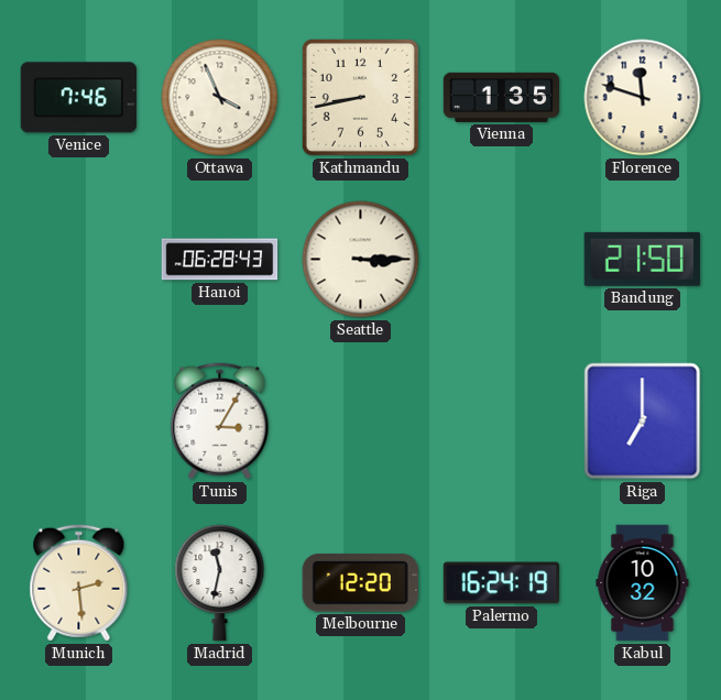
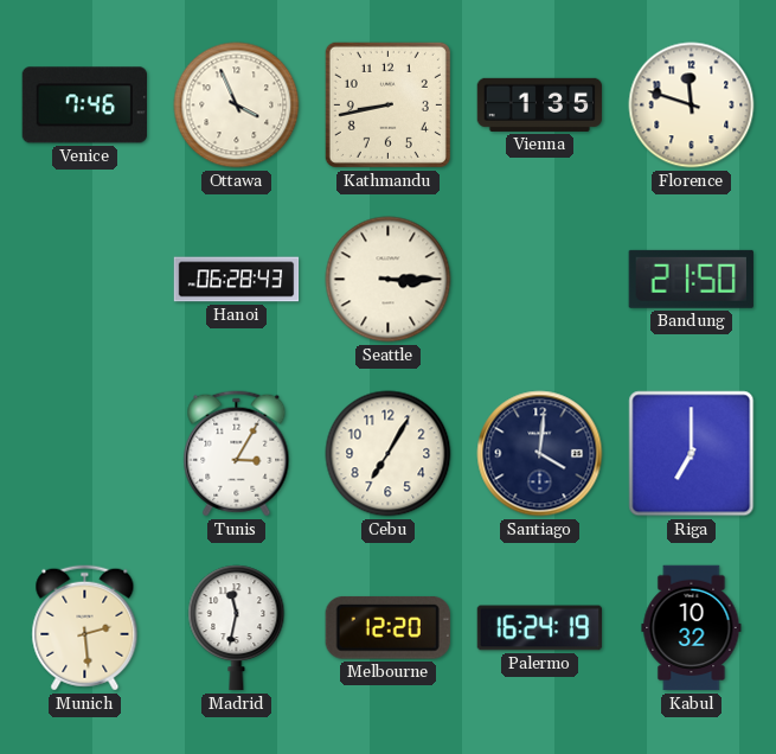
Cebu: none -> 7:05 (389, 454)
Santiago: none -> 4:01 (540, 454)
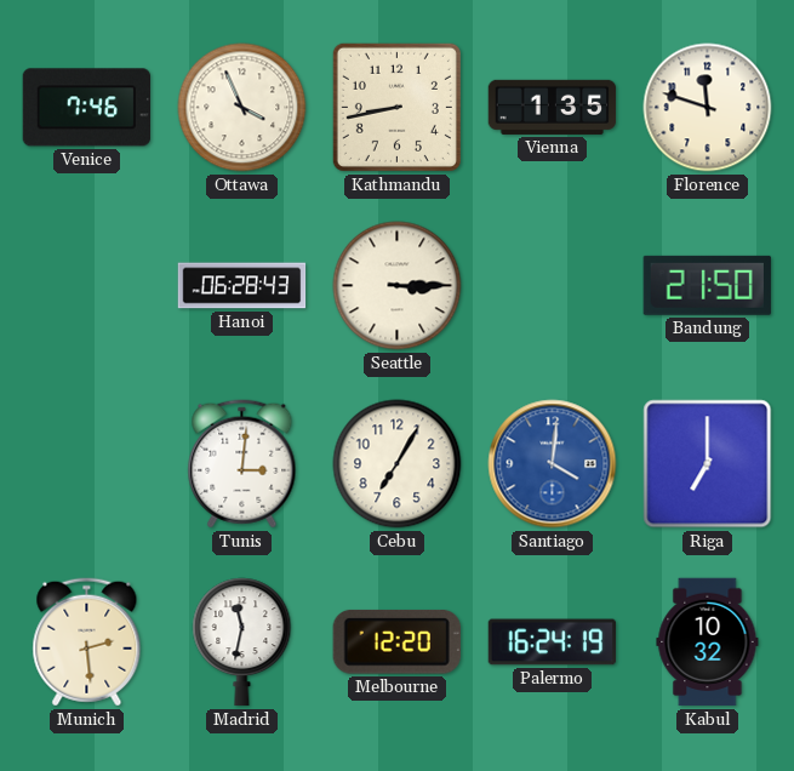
Tunis: 3:05 -> 3:01 (242, 464)
Santiago dial: navy -> blue (553, 464)
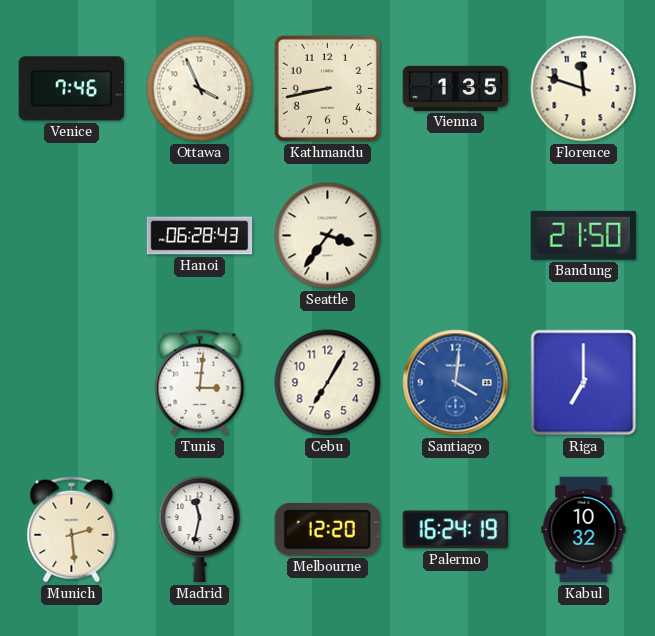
Seattle: 3:15 -> 3:36 (328, 236)
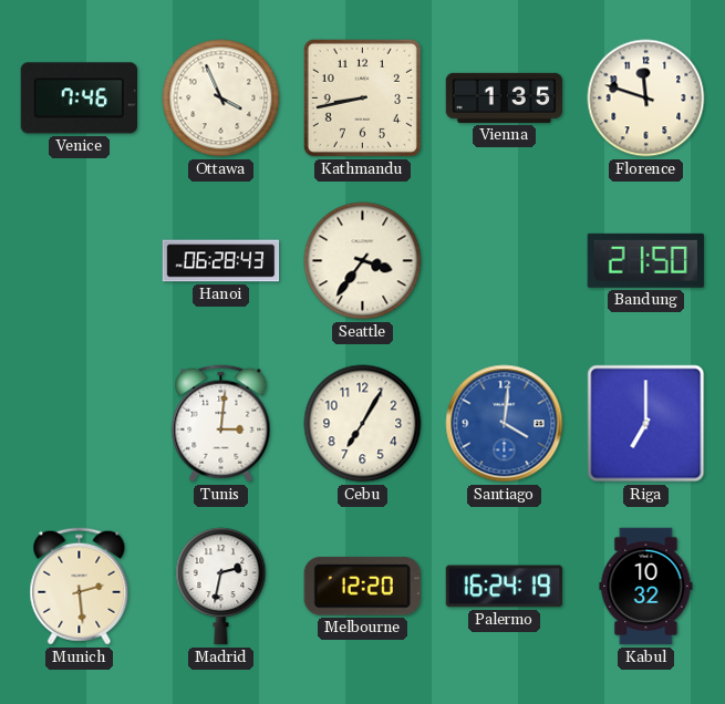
Madrid: 11:32 -> 2:32 (221, 587)
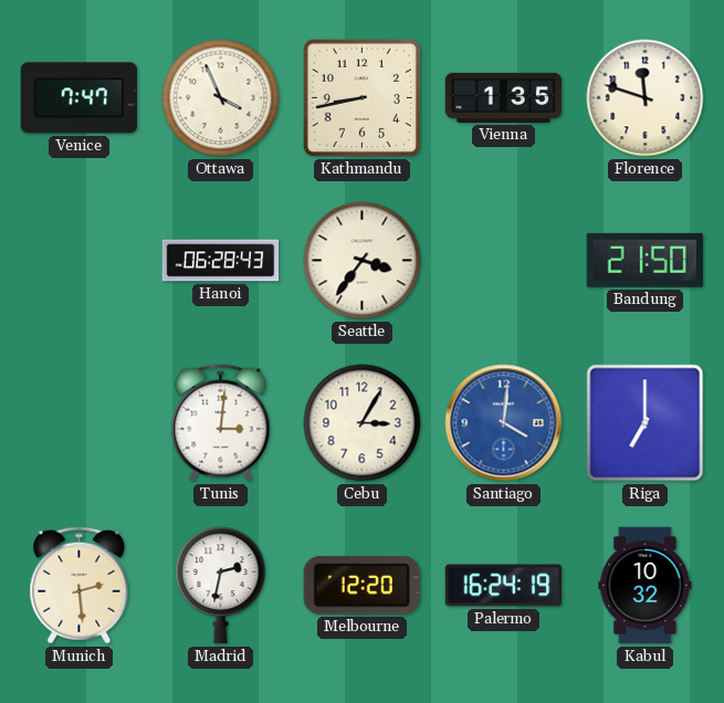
Venice: 7:46 -> 7:47 (78, 98)
Cebu: 7:05 -> 3:05 (363, 423)
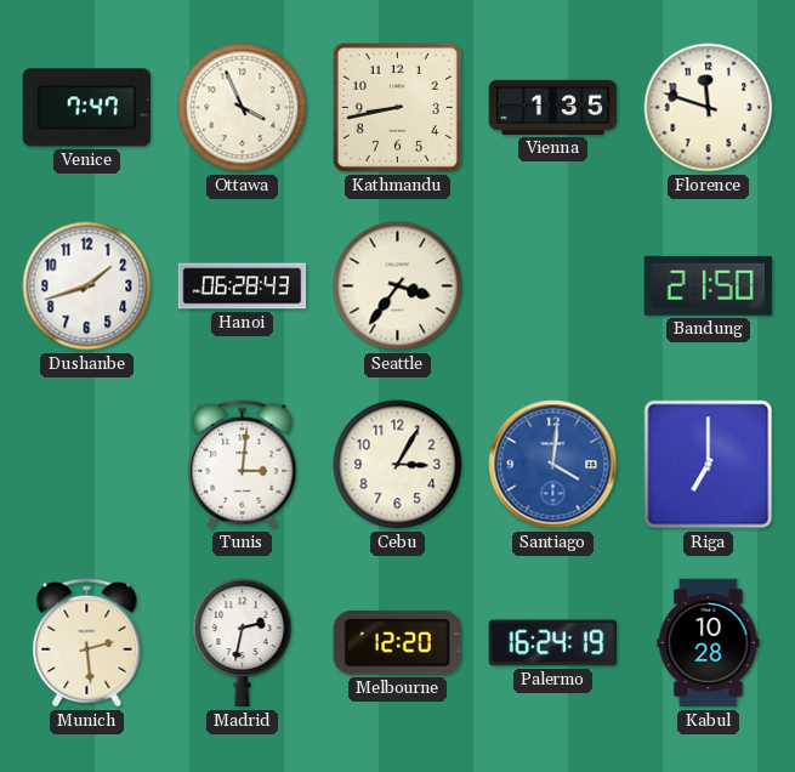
Dushanbe: none -> 1:42 (87, 286)
Kabul: 10:32 -> 10:28 (709, 643)
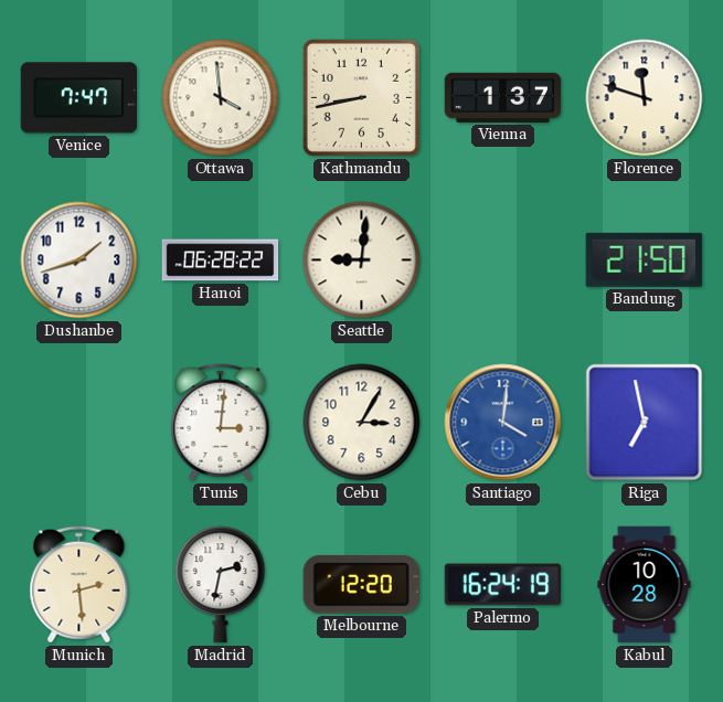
Ottawa: 3:56 -> 3:59 (221, 98)
Vienna: 1:35 -> 1:37 (503, 97)
Hanoi: 06:28:43 -> 06:28:22 (221, 260)
Seattle: 3:36 -> 9:01 (362, 260)
Riga: 7:00 -> 6:58 (645, 423)
